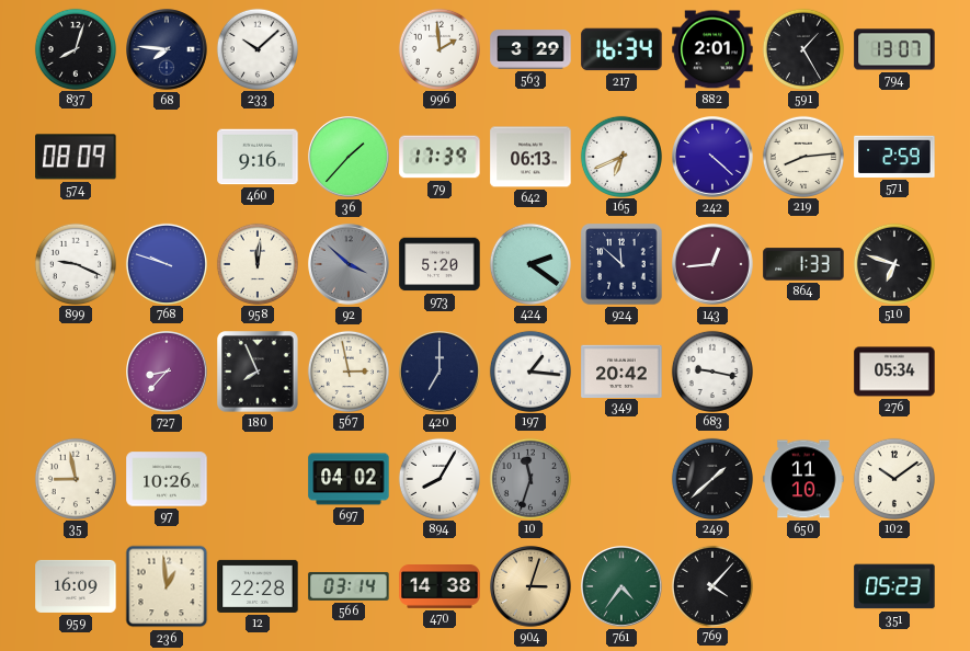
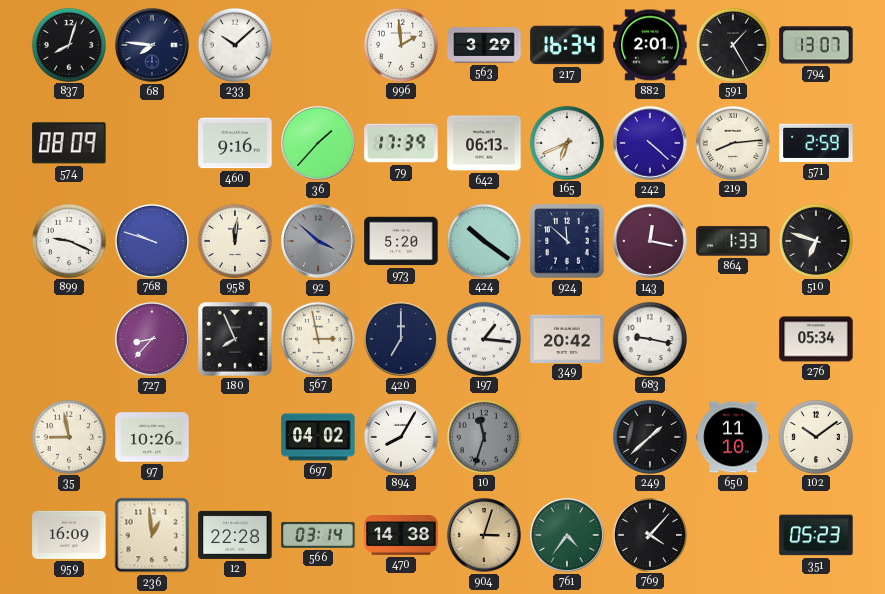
424: 2:21 -> 10:21 (483, 240)
143: 12:44 -> 12:17 (650, 241)
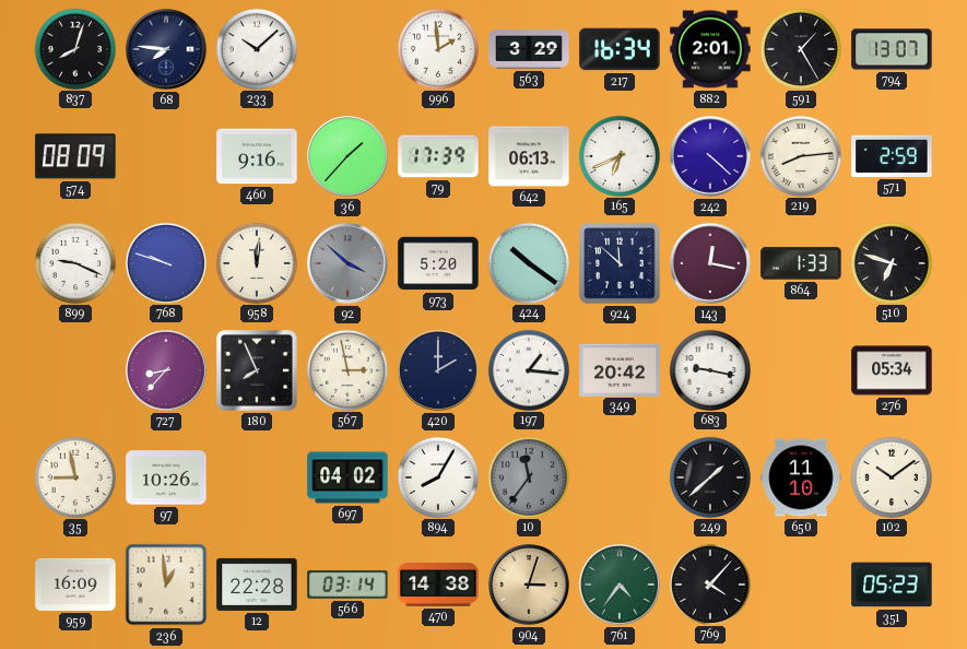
420: 7:00 -> 2:00 (438, 370)
10: 11:33 -> 11:36 (528, 476)
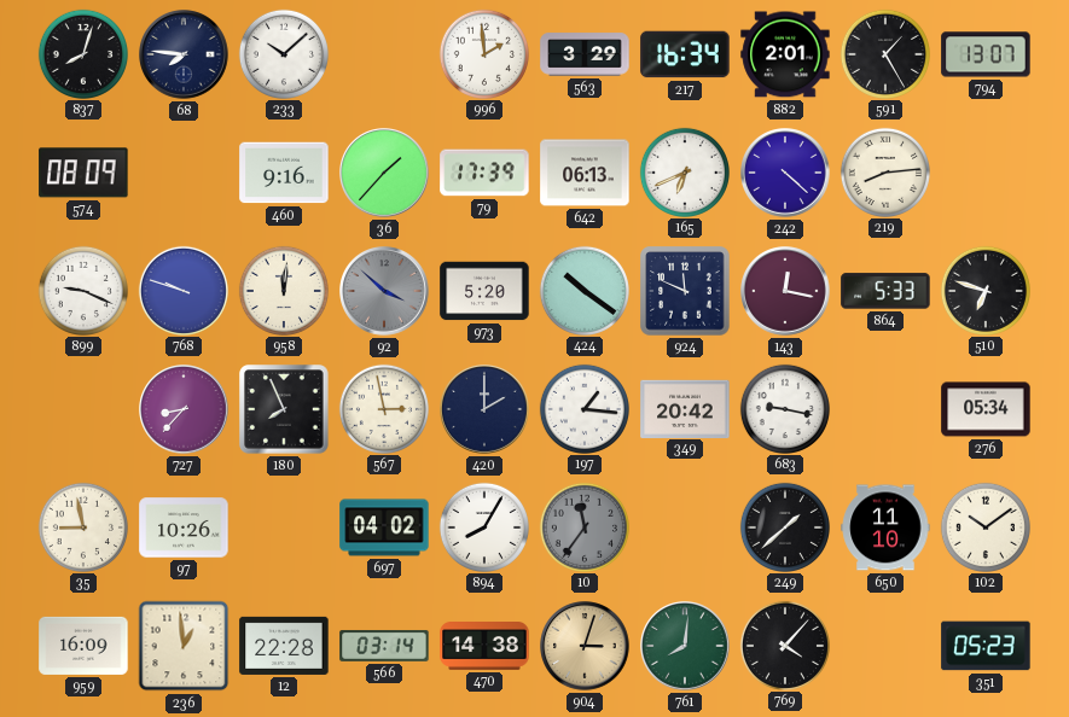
571: 2:59 -> none (892, 156)
924: 11:52 -> 11:49 (685, 291)
864: 1:33 -> 5:33 (885, 291)
761: 4:36 -> 8:01 (685, 646)
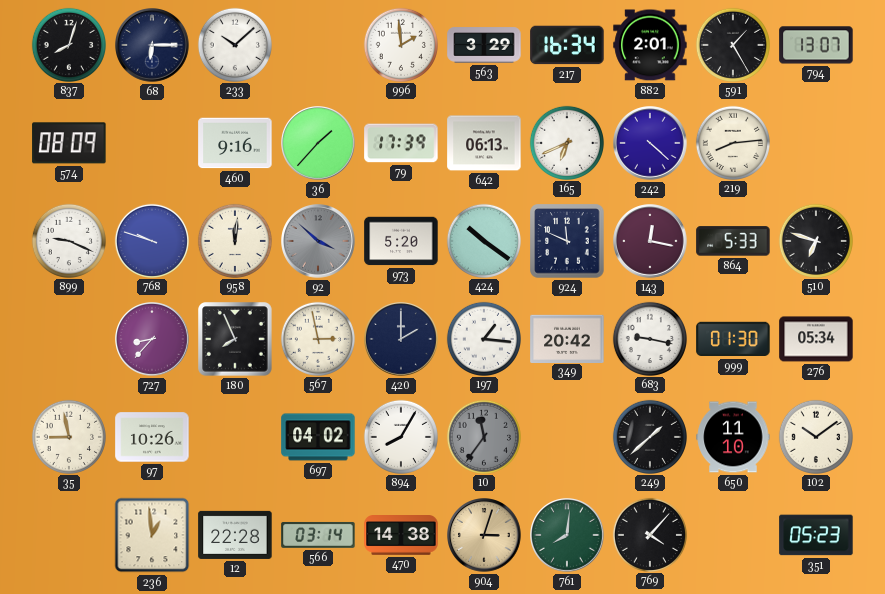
68: 7:46 -> 6:15 (152, 45)
999: none -> 01:30 (733, 339)
959: 16:09 -> none (83, 646)
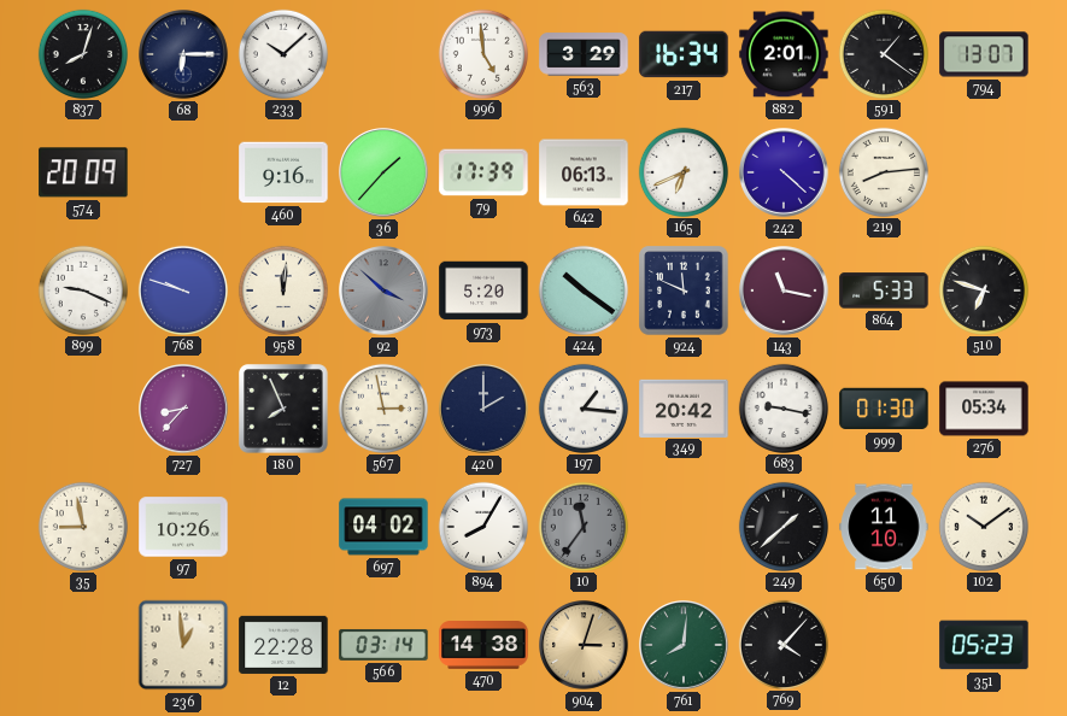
996: 1:59 -> 4:59 (482, 53)
591: 1:25 -> 1:21 (883, 53)
574: 08:09 -> 20:09 (83, 172)
143: 12:17 -> 11:17 (784, 290)
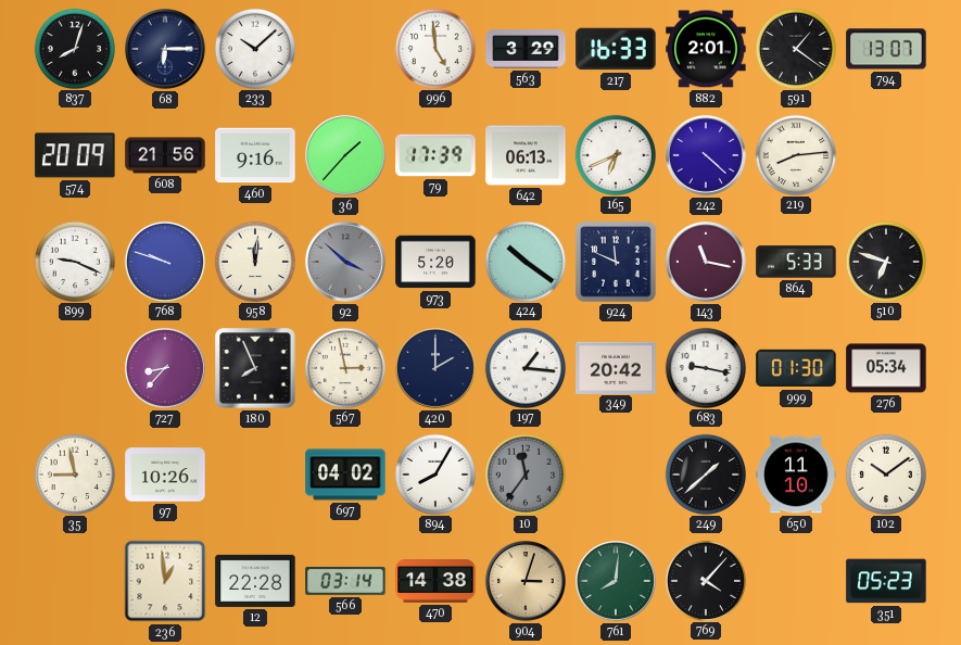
217: 16:34 -> 16:33 (616, 49)
608: none -> 21:56 (165, 155)
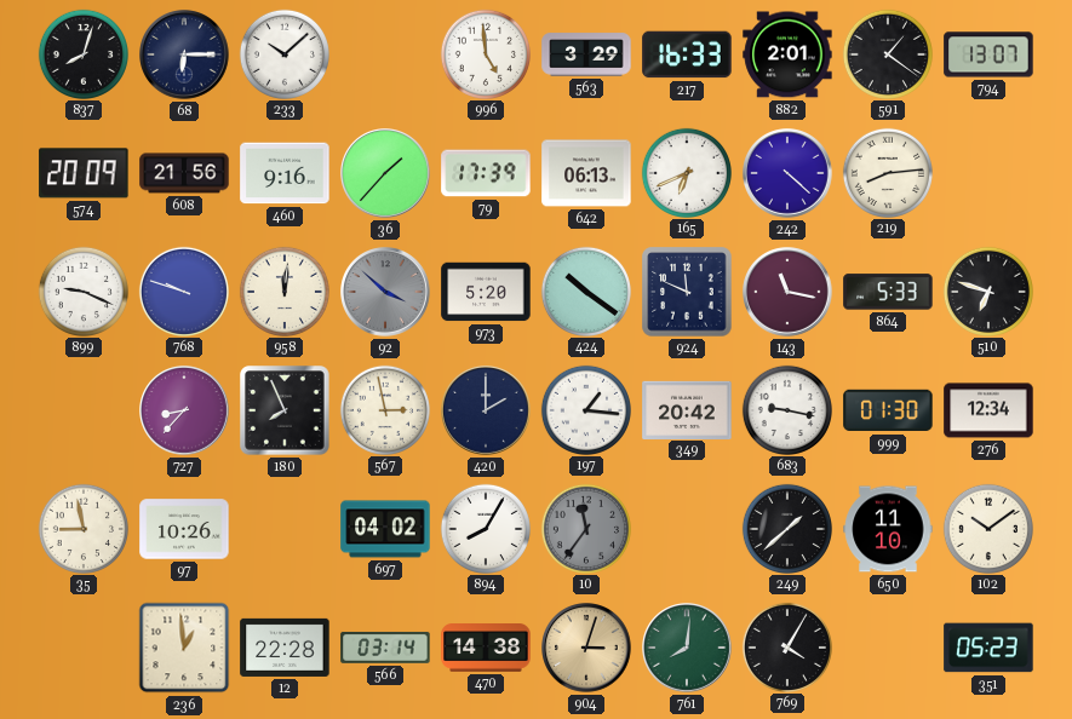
276: 05:34 -> 12:34 (988, 410)
769: 4:07 -> 4:05 (786, 646)
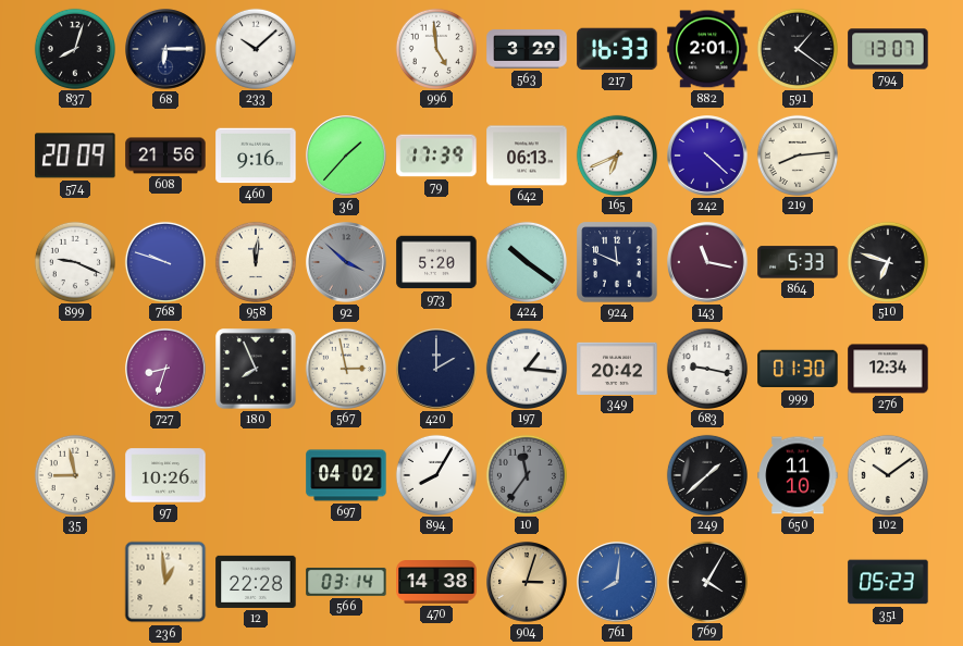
727: 8:37 -> 8:33 (165, 369)
761 dial: green -> blue (617, 582)
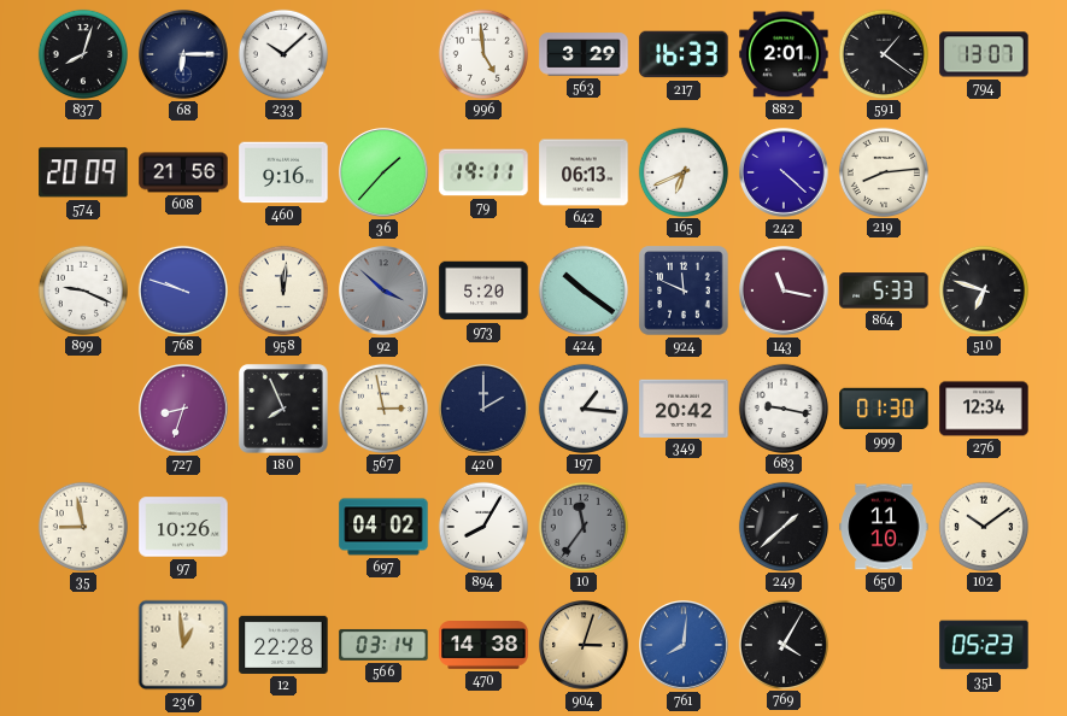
79: 17:39 -> 19:11 (483, 172)
